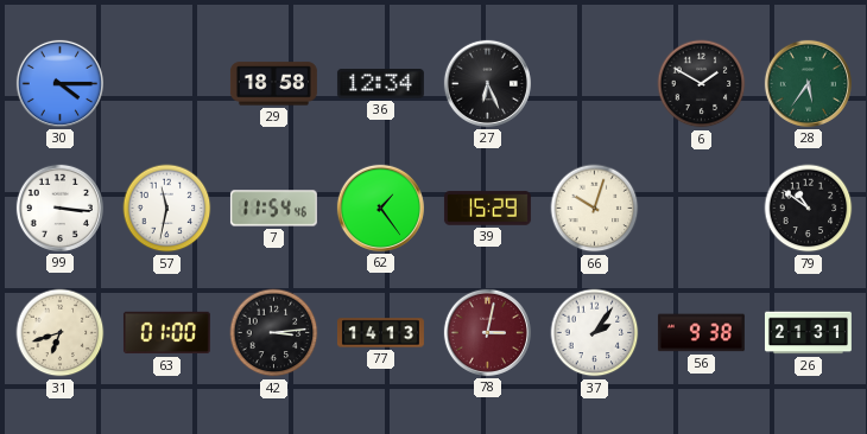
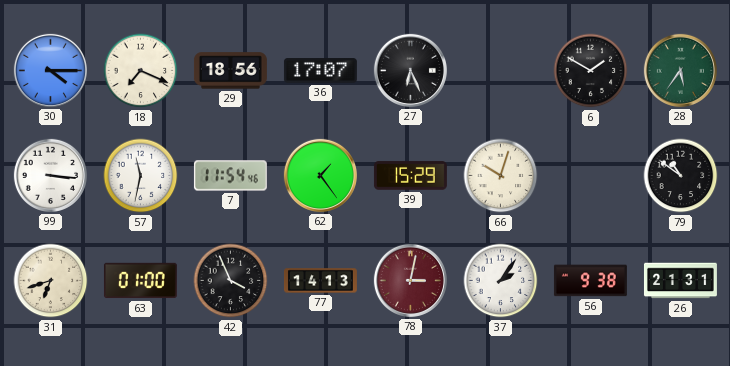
18: none -> 7:19 (141, 71)
29: 18:58 -> 18:56 (230, 71)
36: 12:34 -> 17:07 (320, 71)
42: 3:14 -> 3:56 (231, 281)
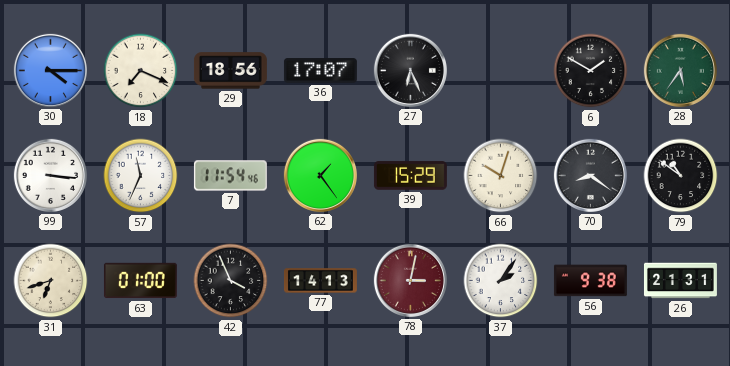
57: 11:32 -> 11:34 (141, 176)
70: none -> 8:21 (590, 175)
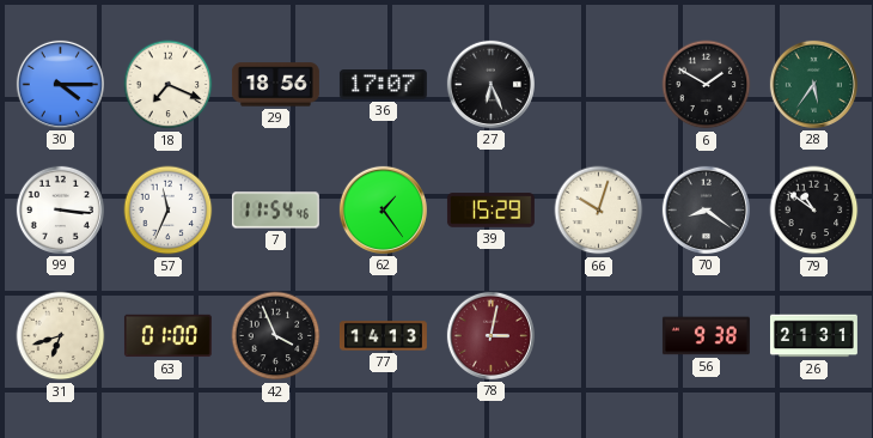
37: 2:06 -> none (501, 281)
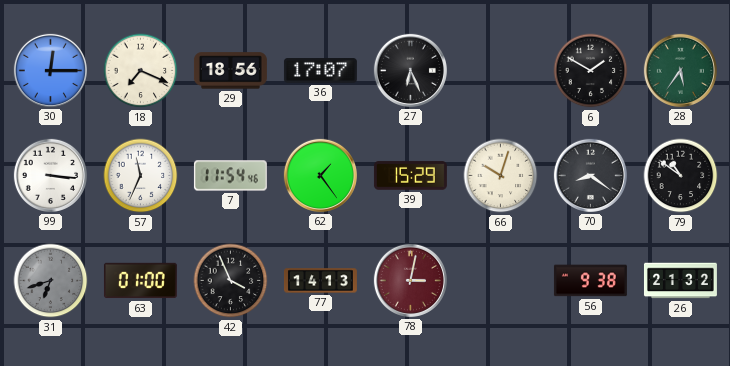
30: 4:15 -> 12:15 (50, 70)
31 dial: cream -> grey (51, 281)
26: 21:31 -> 21:32 (680, 281)
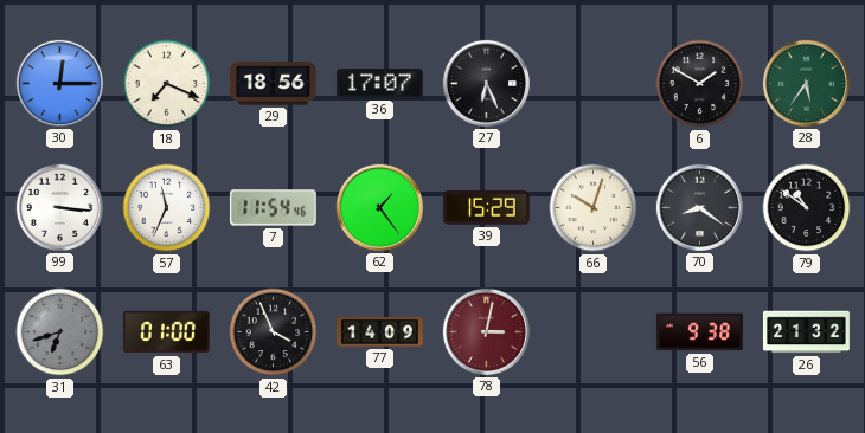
77: 14:13 -> 14:09 (379, 332)
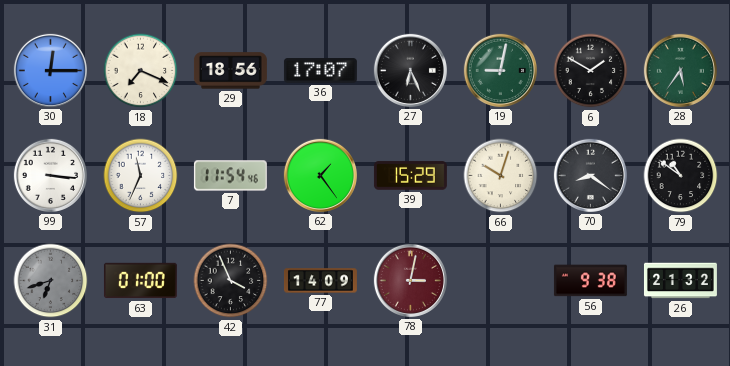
19: none -> 9:02 (500, 70)
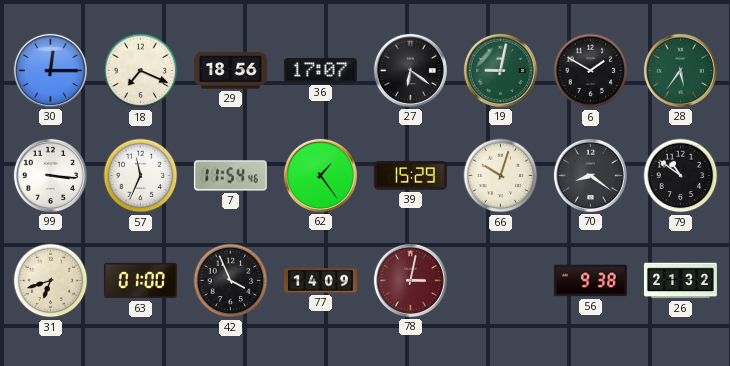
27: 6:26 -> 6:21 (410, 70)
31 dial: grey -> cream (51, 281)
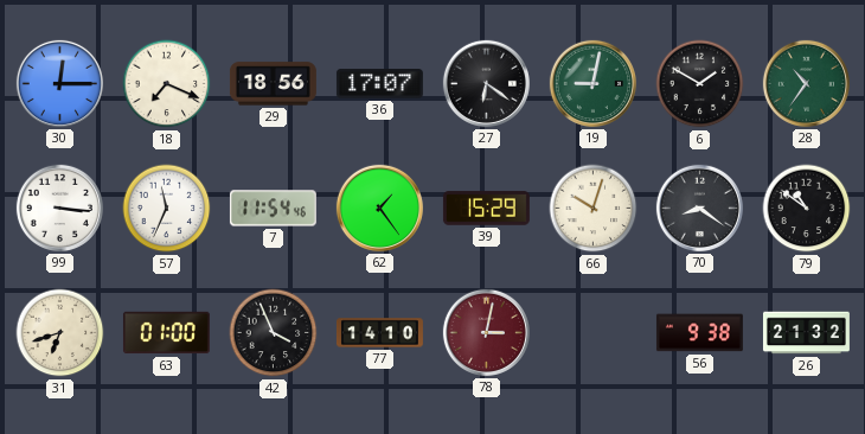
28: 5:36 -> 10:36 (806, 83)
77: 14:09 -> 14:10 (379, 333)
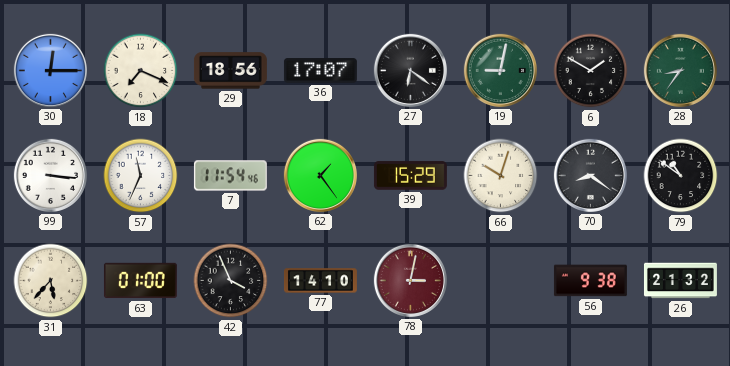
28: 10:36 -> 8:36 (680, 70)
31: 6:42 -> 5:37 (51, 281)
